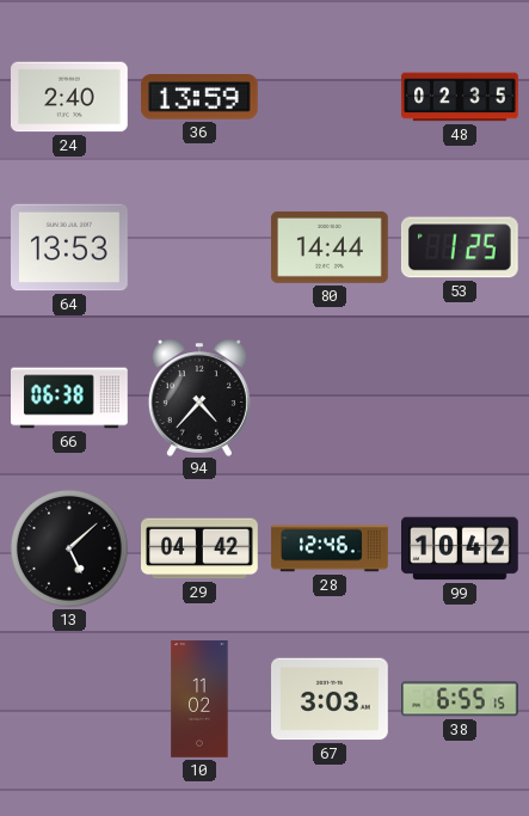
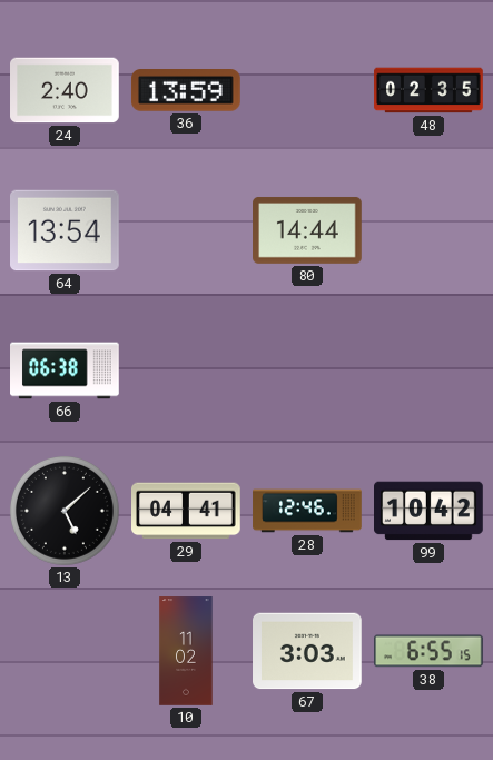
64: 13:53 -> 13:54 (66, 230)
53: 1:25 -> none (460, 247)
94: 4:37 -> none (199, 398)
29: 04:42 -> 04:41 (187, 511)
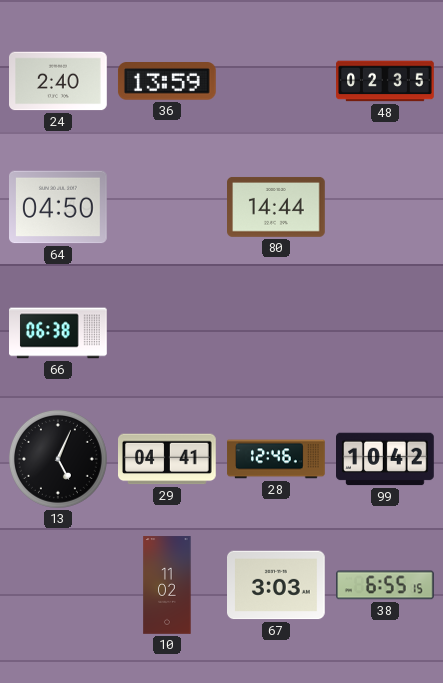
64: 13:54 -> 04:50 (59, 207)
13: 5:08 -> 5:04 (58, 459)
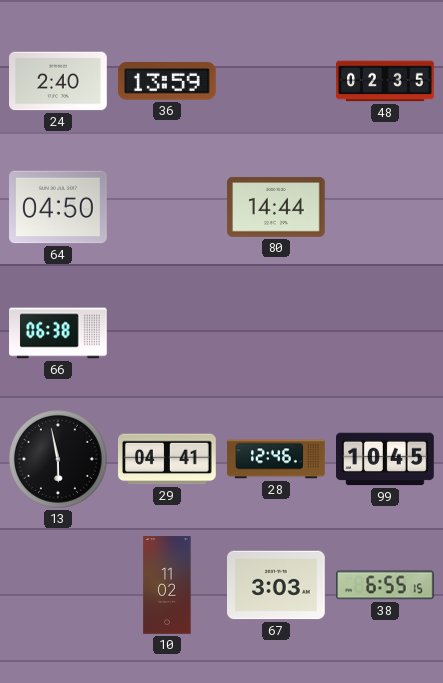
13: 5:04 -> 5:58 (58, 459)
99: 10:42 -> 10:45 (386, 459)
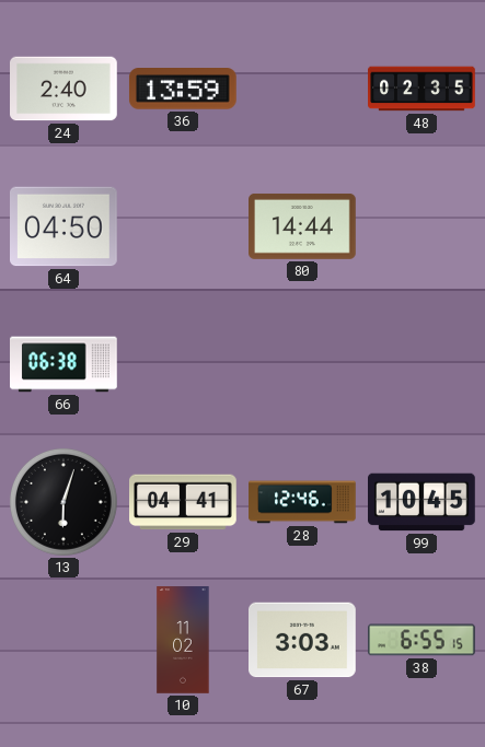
13: 5:58 -> 6:03 (63, 502)
